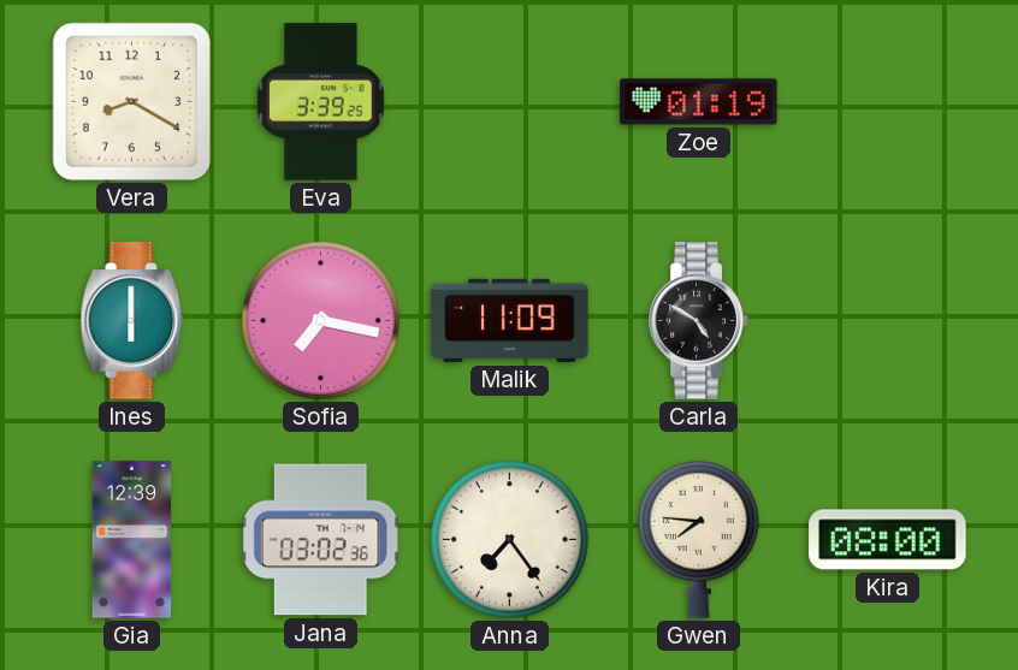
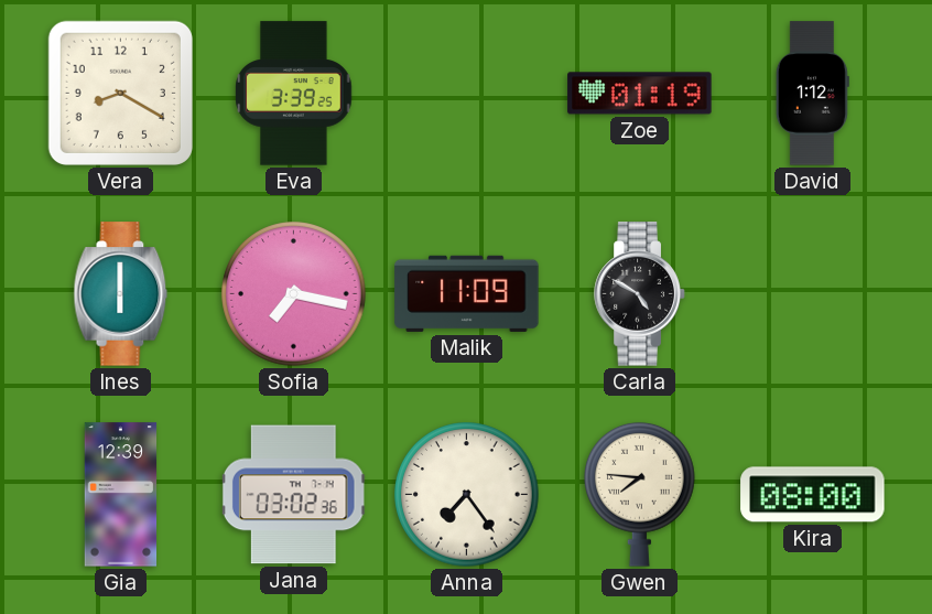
David: none -> 1:12 (812, 94)
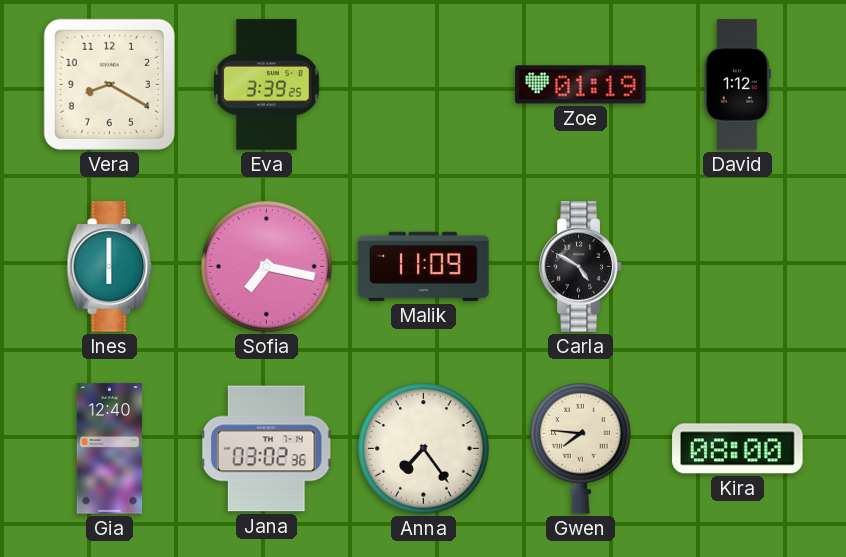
Gia: 12:39 -> 12:40 (110, 449)
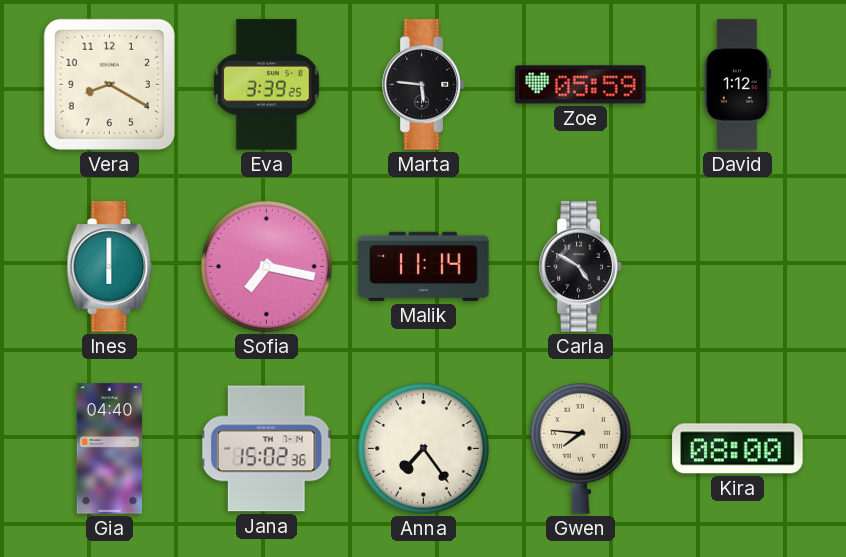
Marta: none -> 5:46 (424, 85)
Zoe: 01:19 -> 05:59 (581, 85)
Malik: 11:09 -> 11:14 (424, 266)
Gia: 12:40 -> 04:40 (110, 449)
Jana: 03:02 -> 15:02 (267, 449)
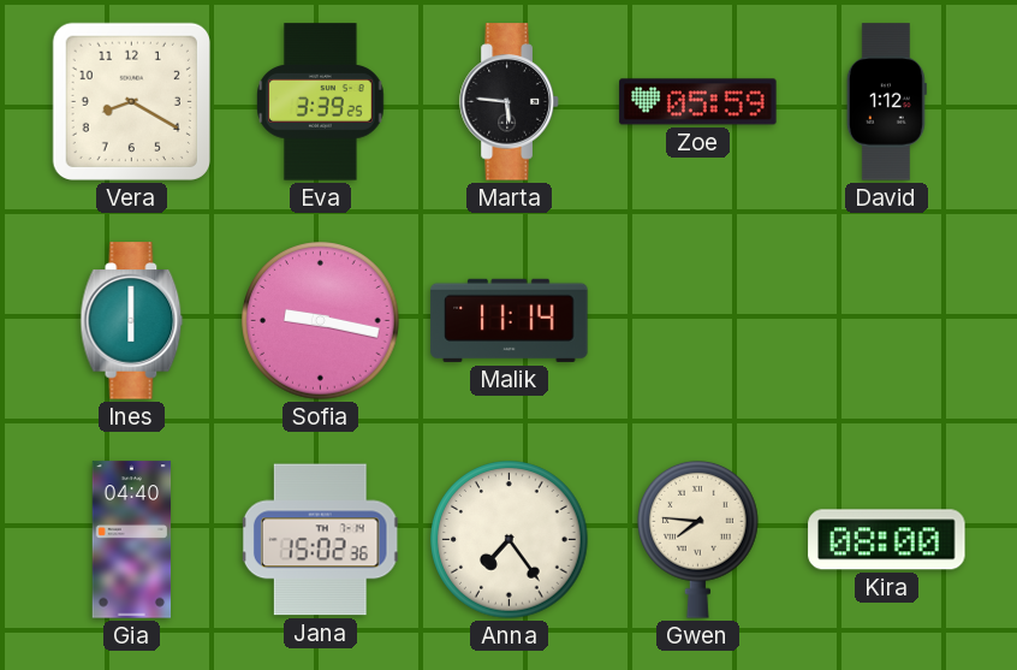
Sofia: 7:17 -> 9:17 (321, 321)
Carla: 4:50 -> none (581, 267)
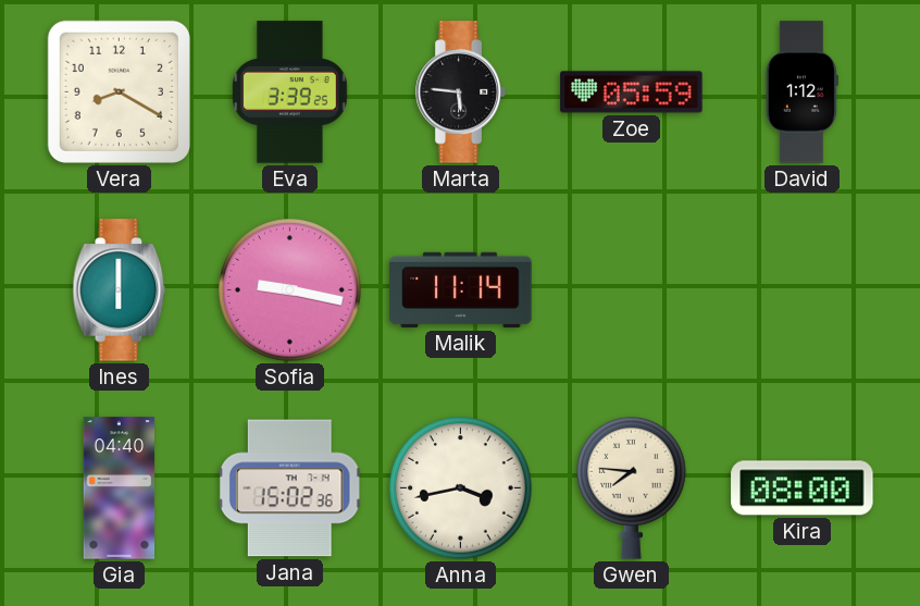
Anna: 7:24 -> 3:43 (461, 488)
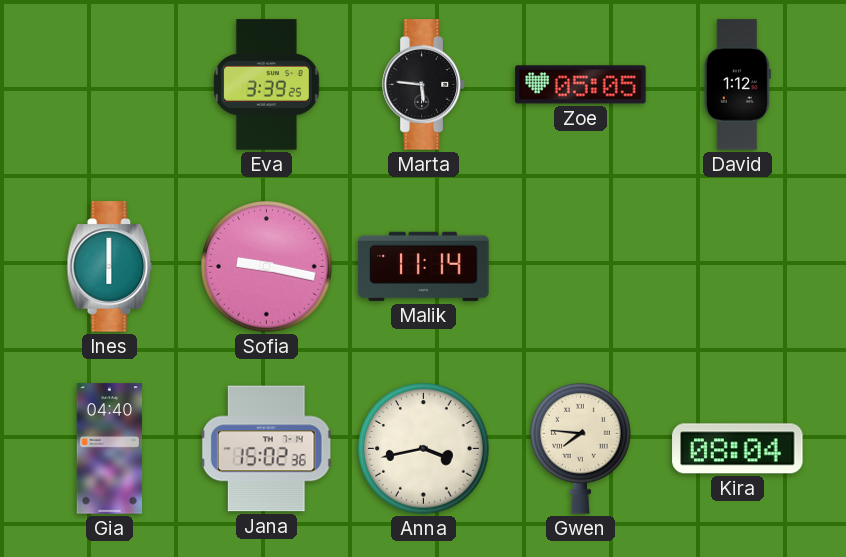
Vera: 8:20 -> none (119, 91)
Zoe: 05:59 -> 05:05 (581, 85)
Kira: 08:00 -> 08:04 (738, 449)
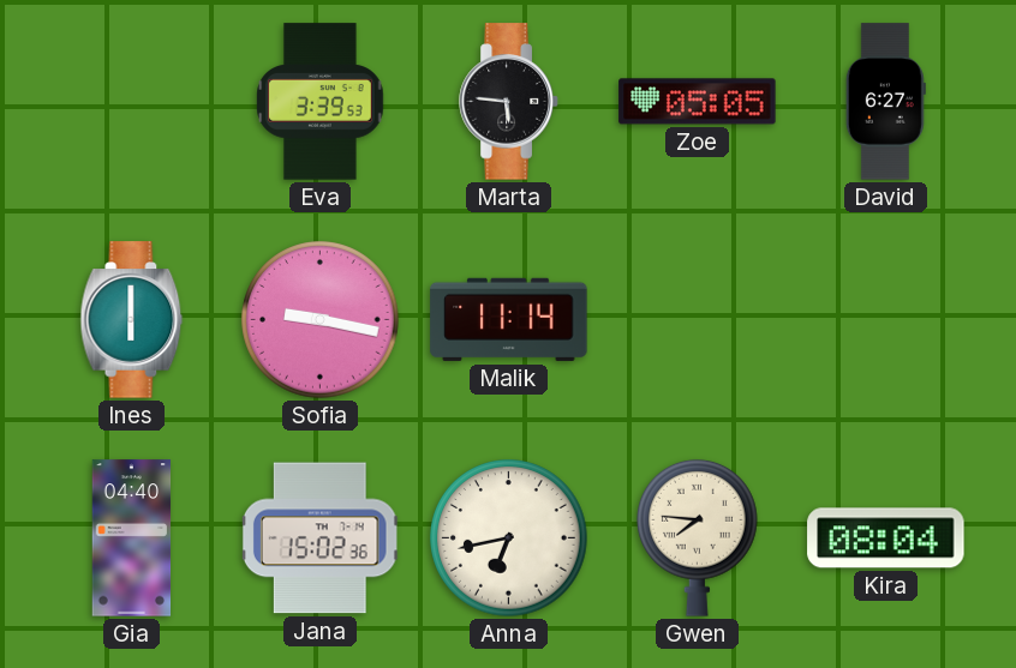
Eva: 3:39:25 -> 3:39:53 (321, 102)
David: 1:12 -> 6:27 (885, 102)
Anna: 3:43 -> 6:43 (509, 538)
